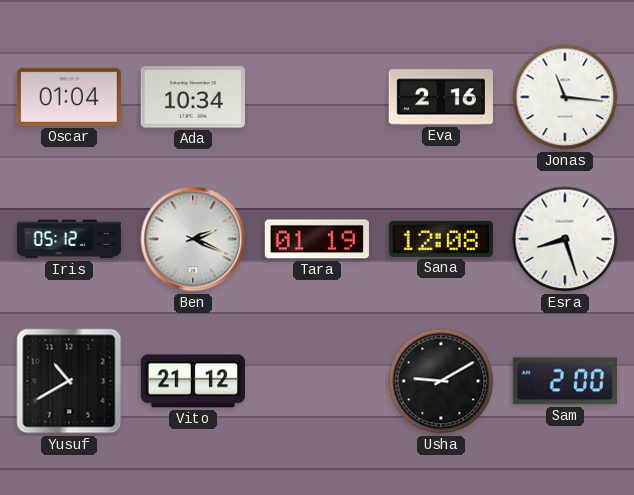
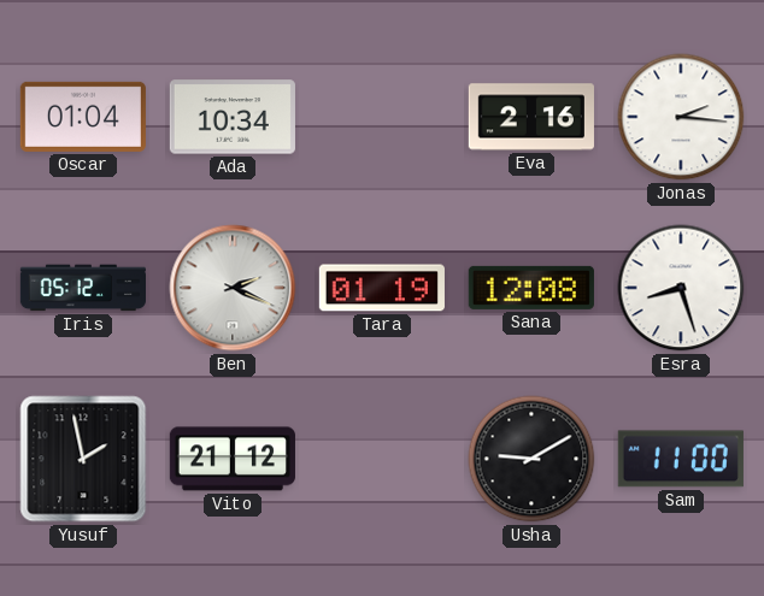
Jonas: 11:16 -> 2:16 (681, 117)
Yusuf: 10:40 -> 1:58 (83, 459)
Sam: 2:00 -> 11:00 (681, 459)
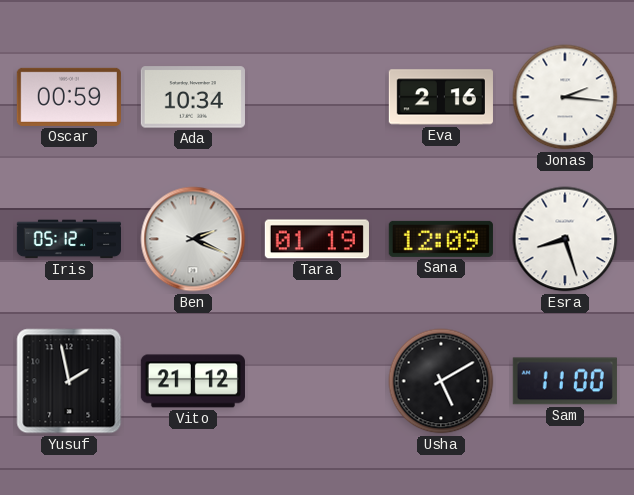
Oscar: 01:04 -> 00:59 (69, 97)
Sana: 12:08 -> 12:09 (441, 239)
Usha: 9:10 -> 5:10 (441, 381)
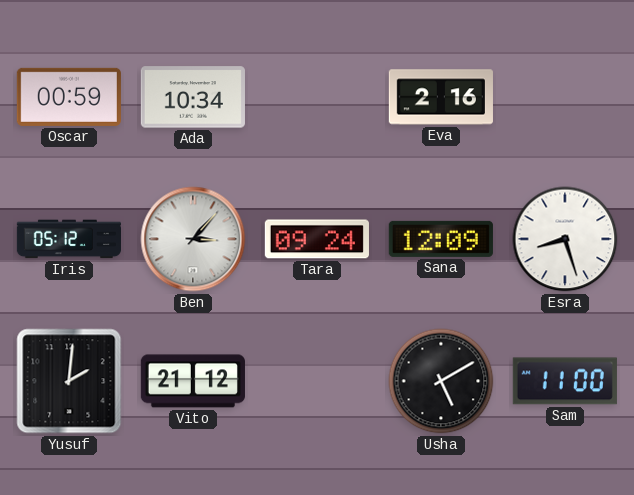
Jonas: 2:16 -> none (565, 97)
Ben: 2:19 -> 3:07 (193, 239)
Tara: 01:19 -> 09:24 (317, 239)
Yusuf: 1:58 -> 2:01 (69, 381)
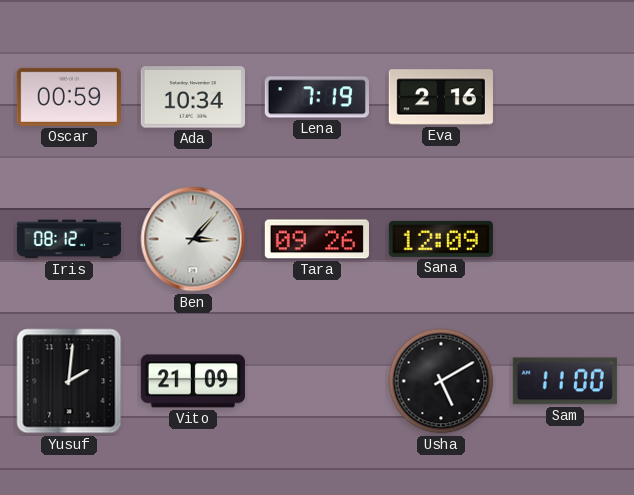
Lena: none -> 7:19 (317, 97)
Iris: 05:12 -> 08:12 (68, 239)
Tara: 09:24 -> 09:26 (317, 239)
Esra: 8:27 -> none (565, 239)
Vito: 21:12 -> 21:09 (193, 381)
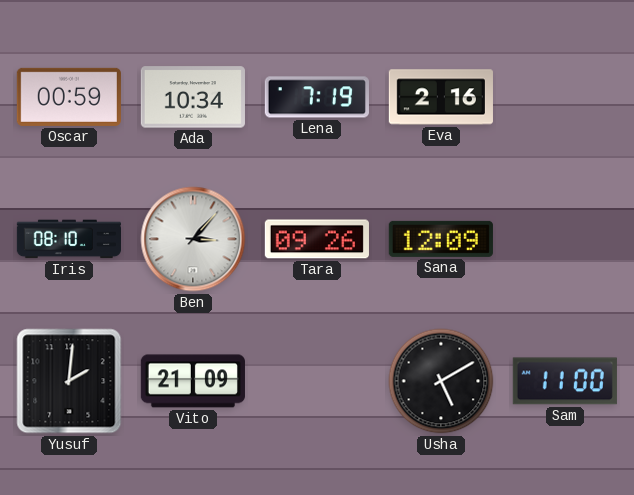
Iris: 08:12 -> 08:10 (68, 239)
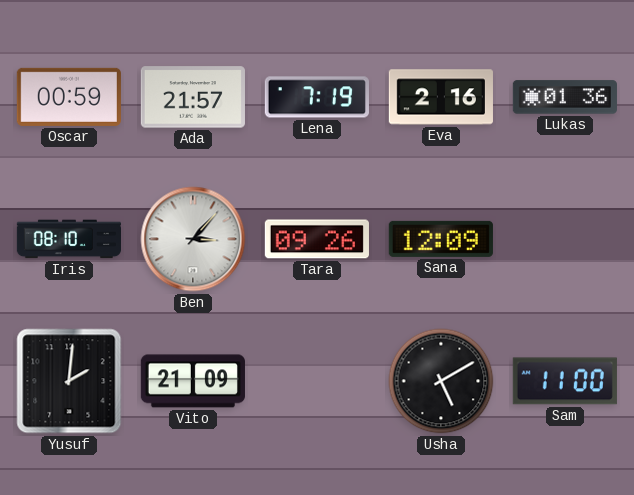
Ada: 10:34 -> 21:57 (193, 97)
Lukas: none -> 01:36 (565, 97)
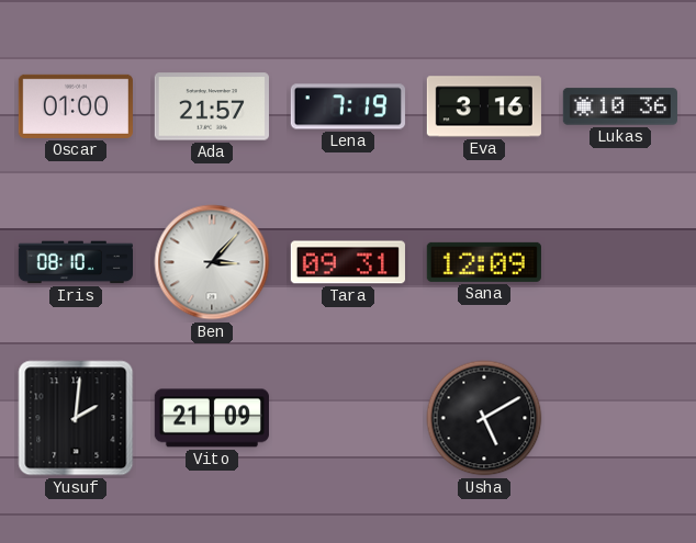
Oscar: 00:59 -> 01:00 (76, 106)
Eva: 2:16 -> 3:16 (484, 106)
Lukas: 01:36 -> 10:36 (620, 106)
Tara: 09:26 -> 09:31 (348, 262)
Sam: 11:00 -> none (565, 381)
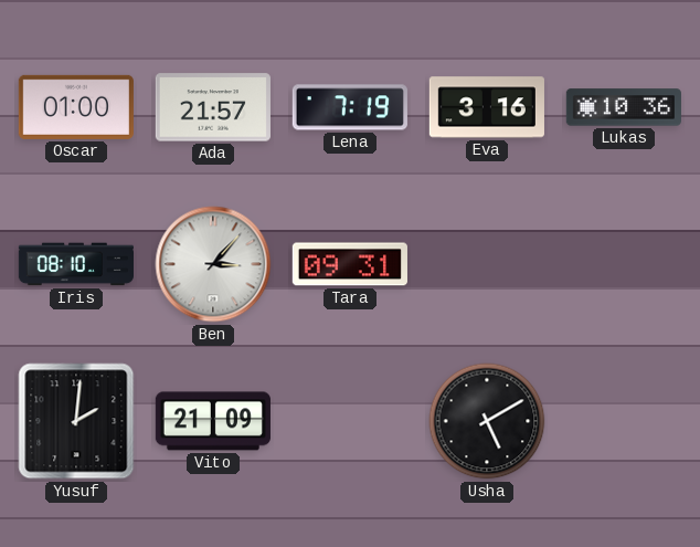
Sana: 12:09 -> none (484, 262)
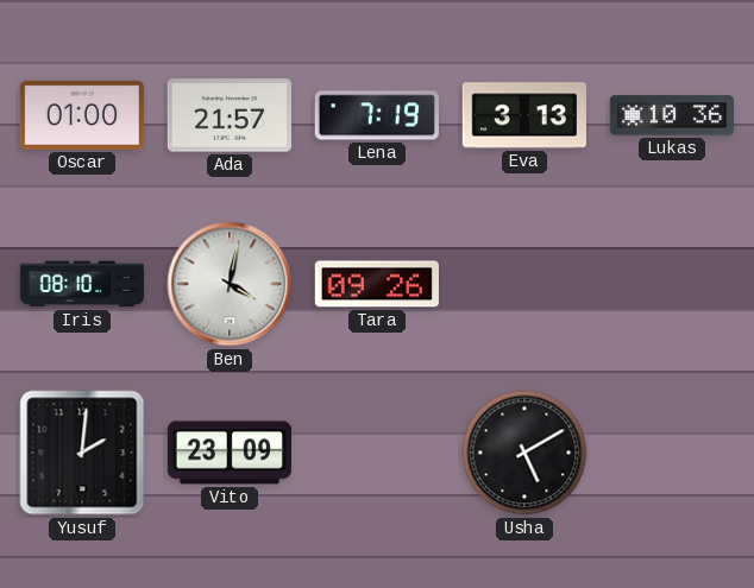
Eva: 3:16 -> 3:13 (524, 115)
Ben: 3:07 -> 4:02 (230, 284)
Tara: 09:31 -> 09:26 (377, 284)
Vito: 21:09 -> 23:09 (230, 453)
